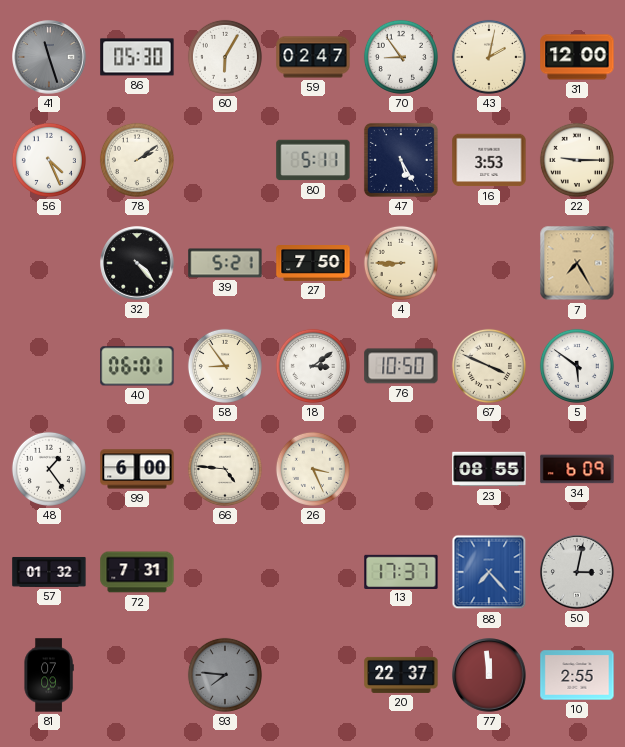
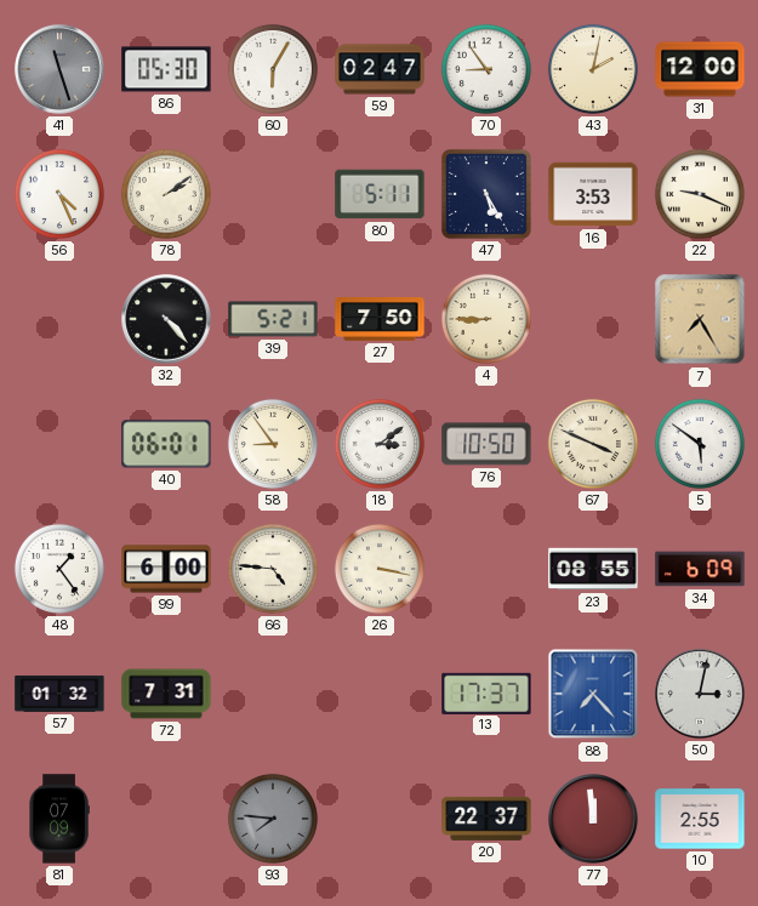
22: 9:15 -> 9:19 (700, 194)
26: 3:26 -> 3:17 (380, 569)
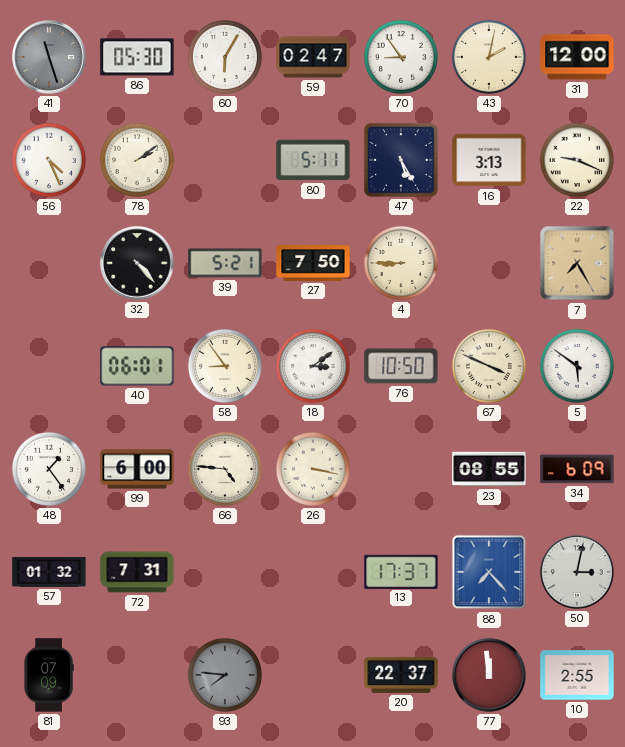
16: 3:53 -> 3:13 (489, 160)
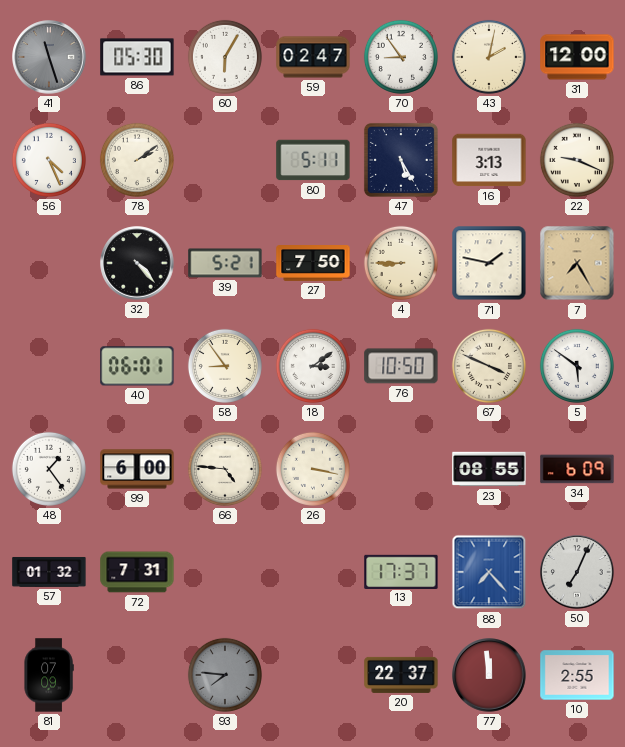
71: none -> 1:47 (489, 263)
50: 3:02 -> 7:04 (577, 572)
